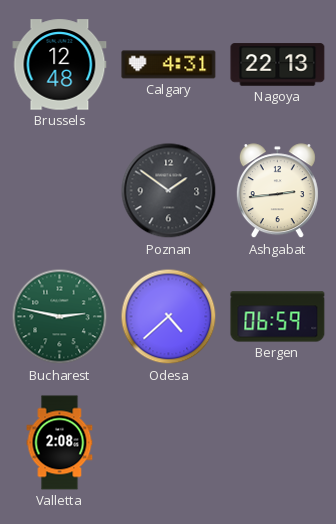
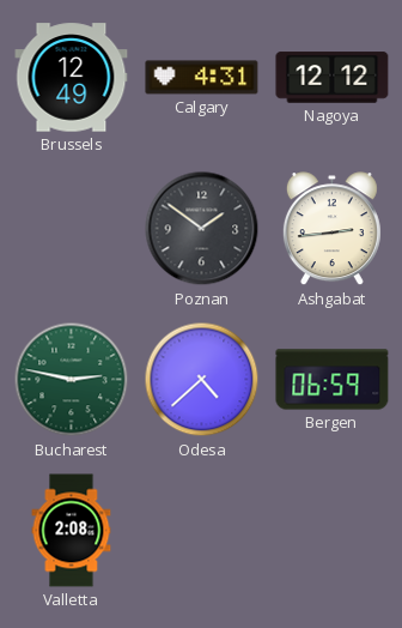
Brussels: 12:48 -> 12:49 (72, 78)
Nagoya: 22:13 -> 12:12 (333, 78)
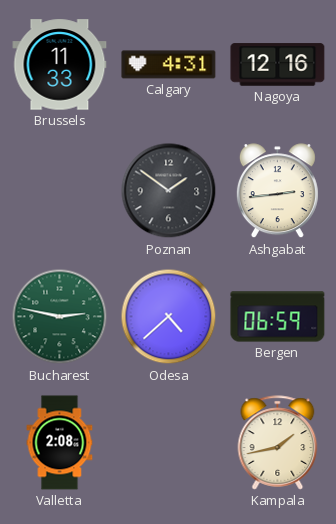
Brussels: 12:49 -> 11:33 (60, 65)
Nagoya: 12:12 -> 12:16 (278, 65)
Kampala: none -> 1:43 (278, 443)
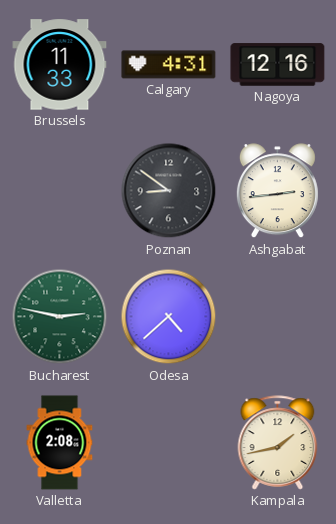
Poznan: 1:51 -> 8:51 (169, 191)
Bergen: 06:59 -> none (278, 317)
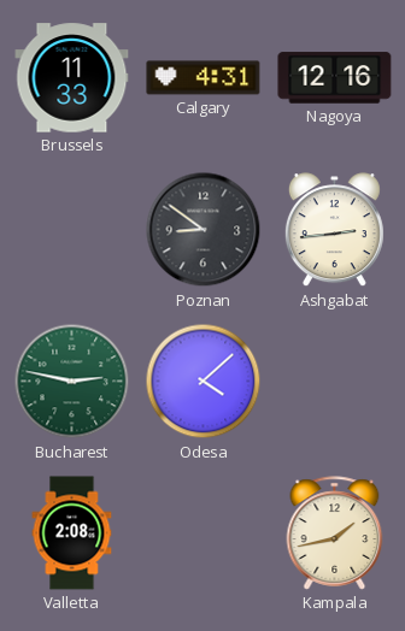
Odesa: 4:38 -> 4:08 (204, 382)
